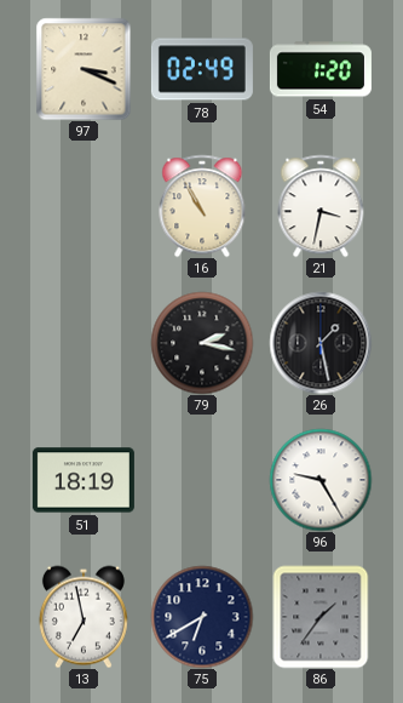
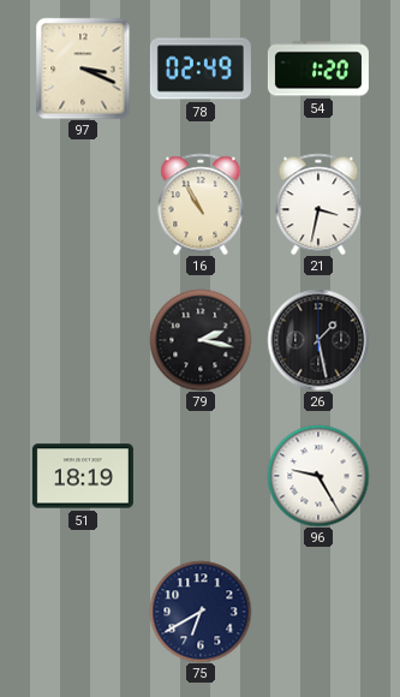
13: 6:58 -> none (84, 617)
86: 1:36 -> none (321, 617)
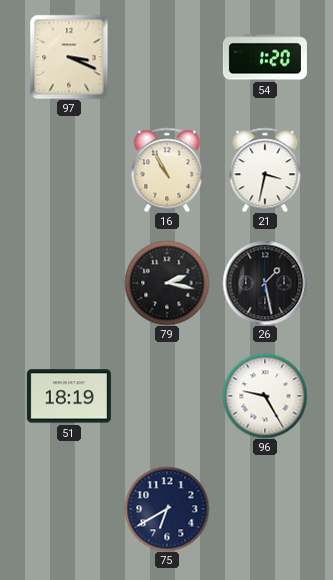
78: 02:49 -> none (201, 68)
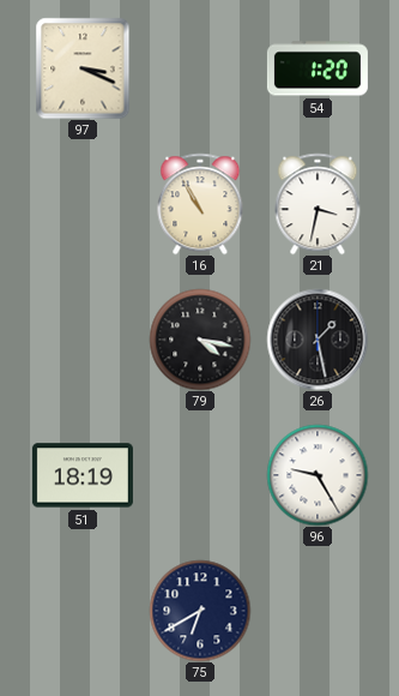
79: 2:17 -> 4:17 (200, 340)
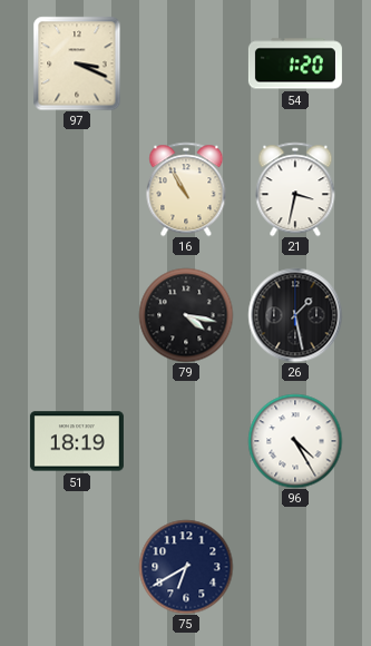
96: 9:25 -> 4:25 (295, 441)
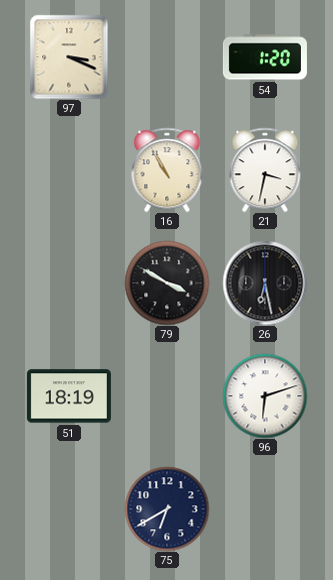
79: 4:17 -> 3:50 (167, 283)
26: 1:28 -> 6:28 (265, 283)
96: 4:25 -> 6:12 (265, 396)
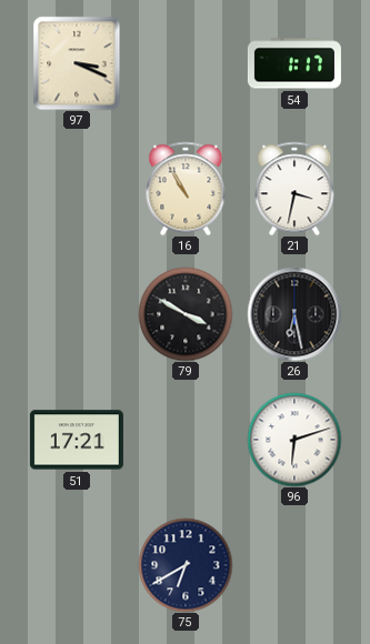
54: 1:20 -> 1:17 (294, 63)
51: 18:19 -> 17:21 (77, 440)
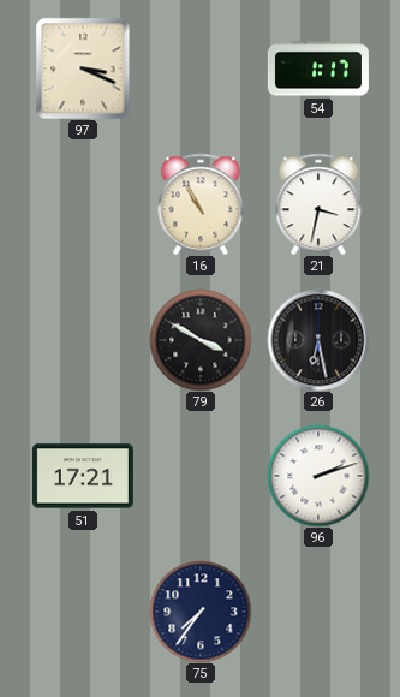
96: 6:12 -> 2:12 (318, 476)
75: 6:40 -> 7:36 (201, 612)
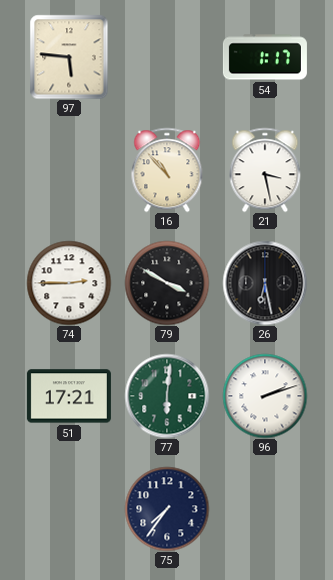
97: 3:19 -> 5:46 (69, 57)
16: 10:55 -> 10:53 (167, 170)
21: 3:32 -> 3:28 (265, 170)
74: none -> 2:45 (69, 283)
77: none -> 6:01 (167, 396)
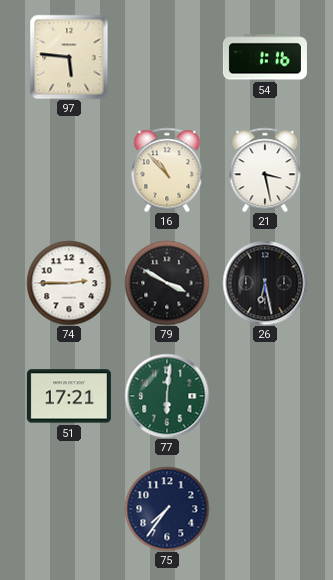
54: 1:17 -> 1:16 (265, 57)
96: 2:12 -> none (265, 396)
